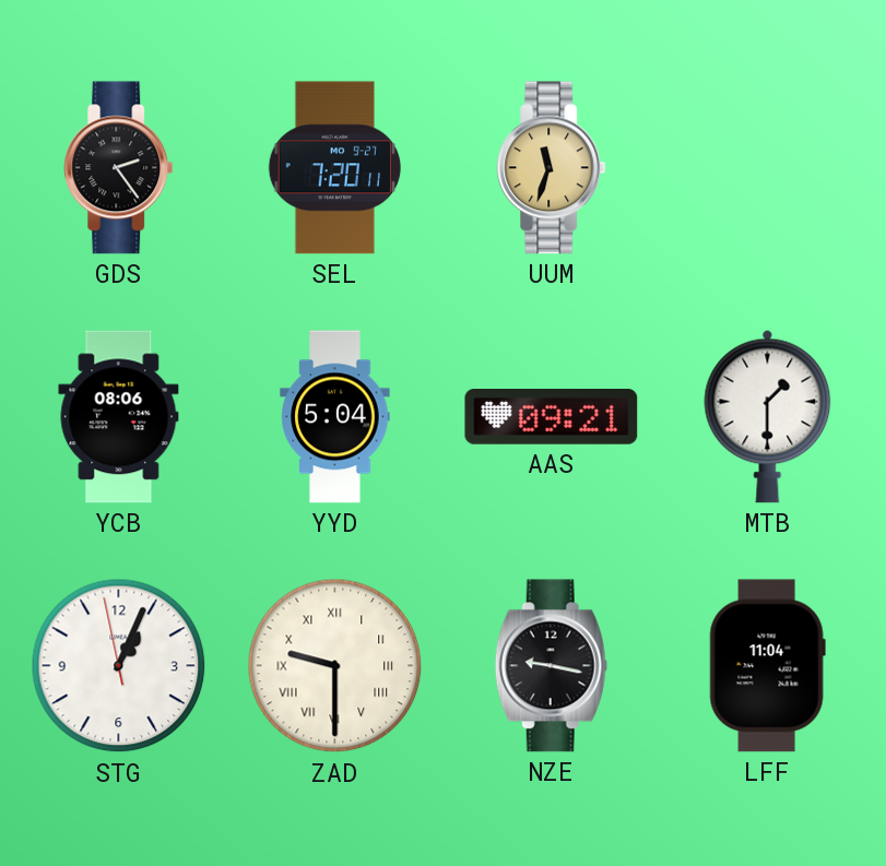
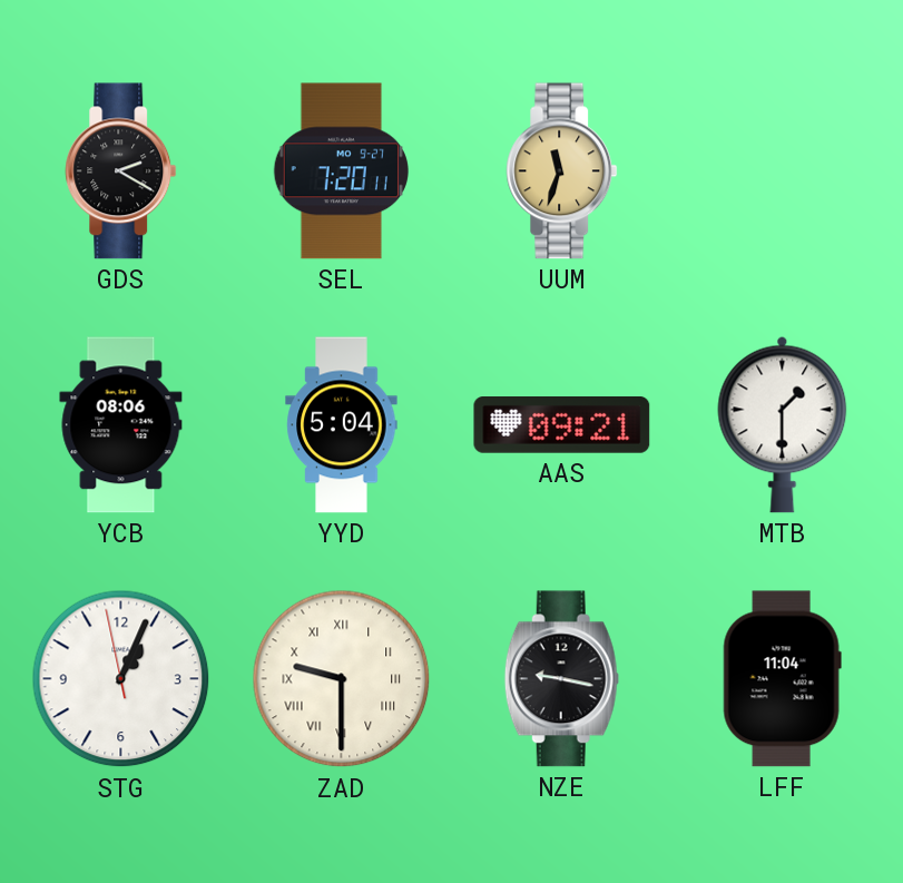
GDS: 2:24 -> 2:20 (121, 171)
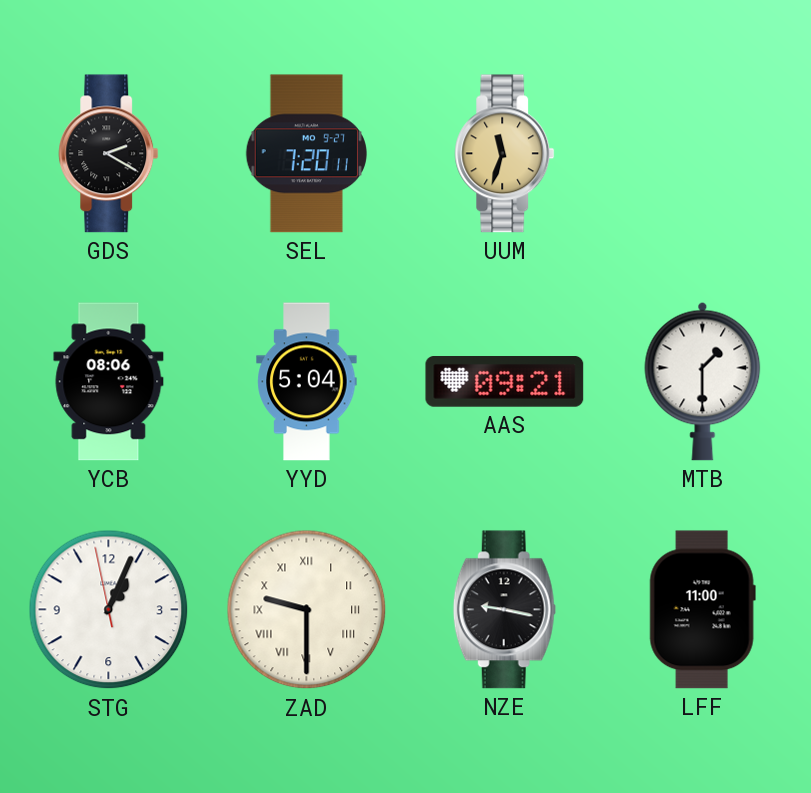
LFF: 11:04 -> 11:00 (702, 610)
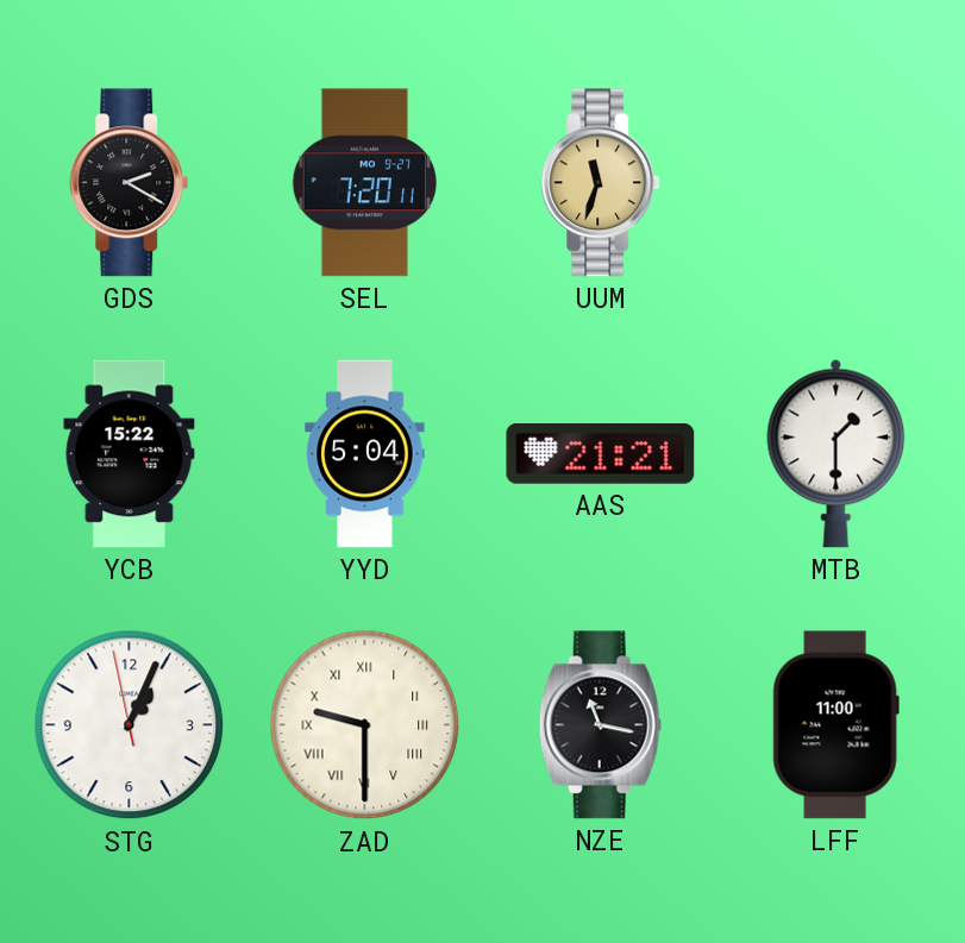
YCB: 08:06 -> 15:22 (130, 454)
AAS: 09:21 -> 21:21 (601, 454)
NZE: 9:17 -> 11:17 (600, 725)
